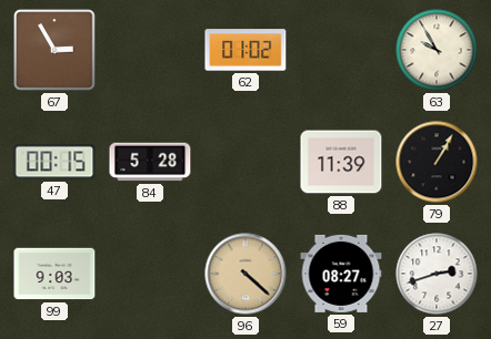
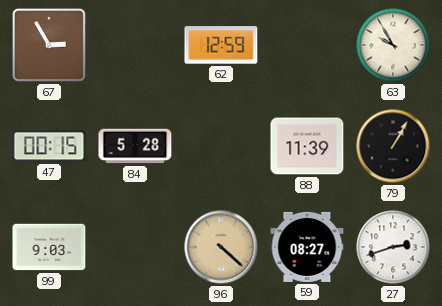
62: 01:02 -> 12:59 (221, 45)
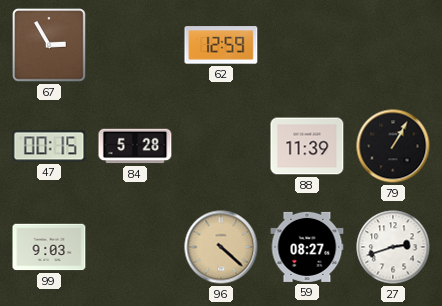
63: 9:55 -> none (393, 45)
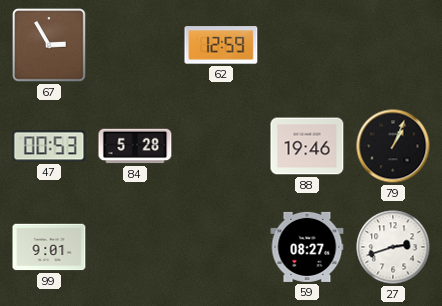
47: 00:15 -> 00:53 (49, 146)
88: 11:39 -> 19:46 (307, 146)
79: 1:05 -> 1:04 (393, 146)
99: 9:03 -> 9:01 (49, 247)
96: 4:22 -> none (221, 247)
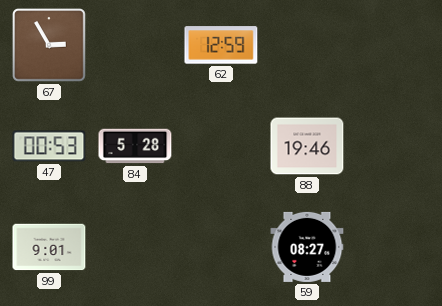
79: 1:04 -> none (393, 146)
27: 2:42 -> none (393, 247)
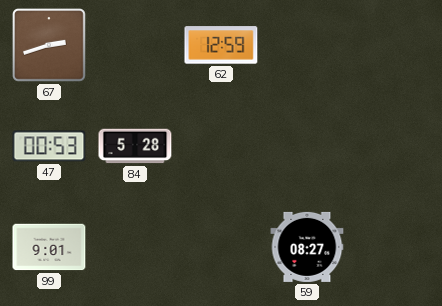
67: 2:55 -> 2:42 (50, 46)
88: 19:46 -> none (307, 146)
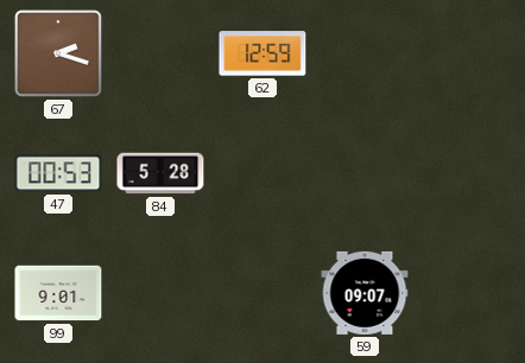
67: 2:42 -> 2:18 (59, 55)
59: 08:27 -> 09:07 (365, 293)
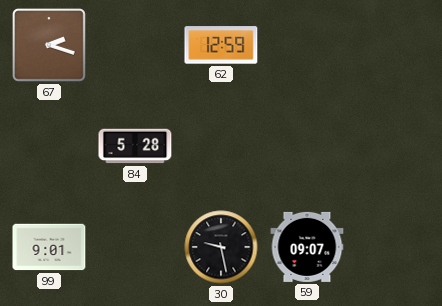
47: 00:53 -> none (58, 173)
30: none -> 9:28 (221, 247)
